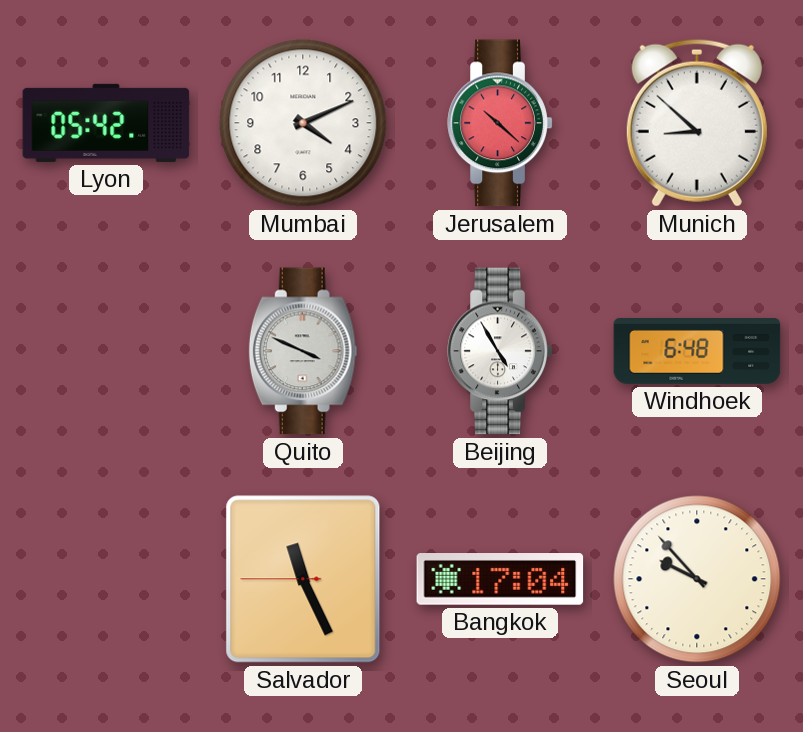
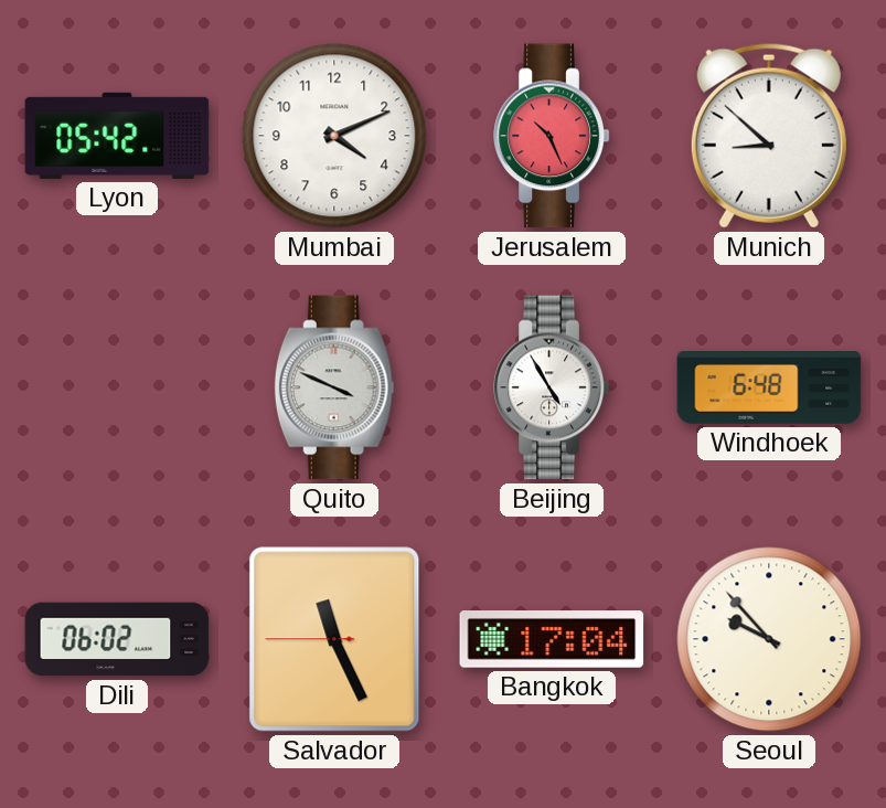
Jerusalem: 10:22 -> 10:26 (552, 136)
Dili: none -> 06:02 (117, 639)
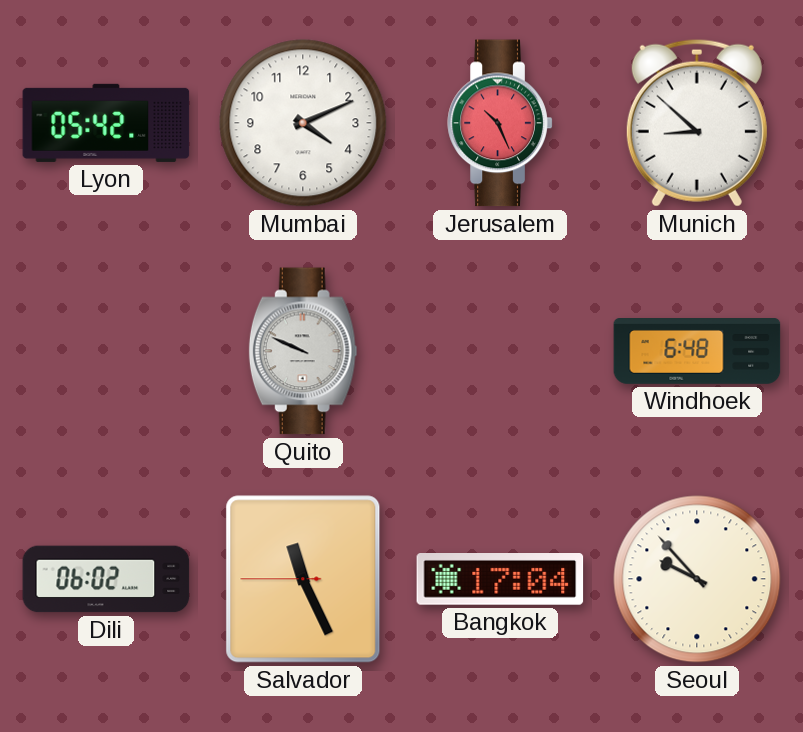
Quito: 3:49 -> 9:49 (303, 351)
Beijing: 4:55 -> none (552, 387)
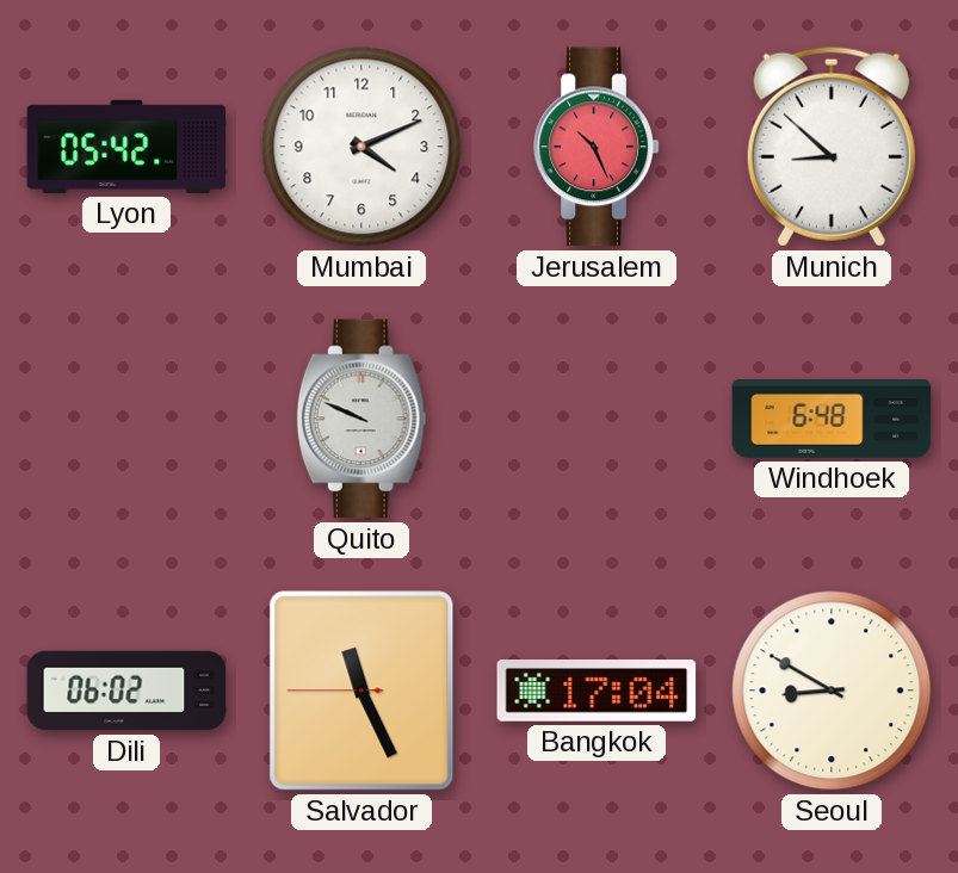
Seoul: 9:53 -> 8:50 (832, 691)
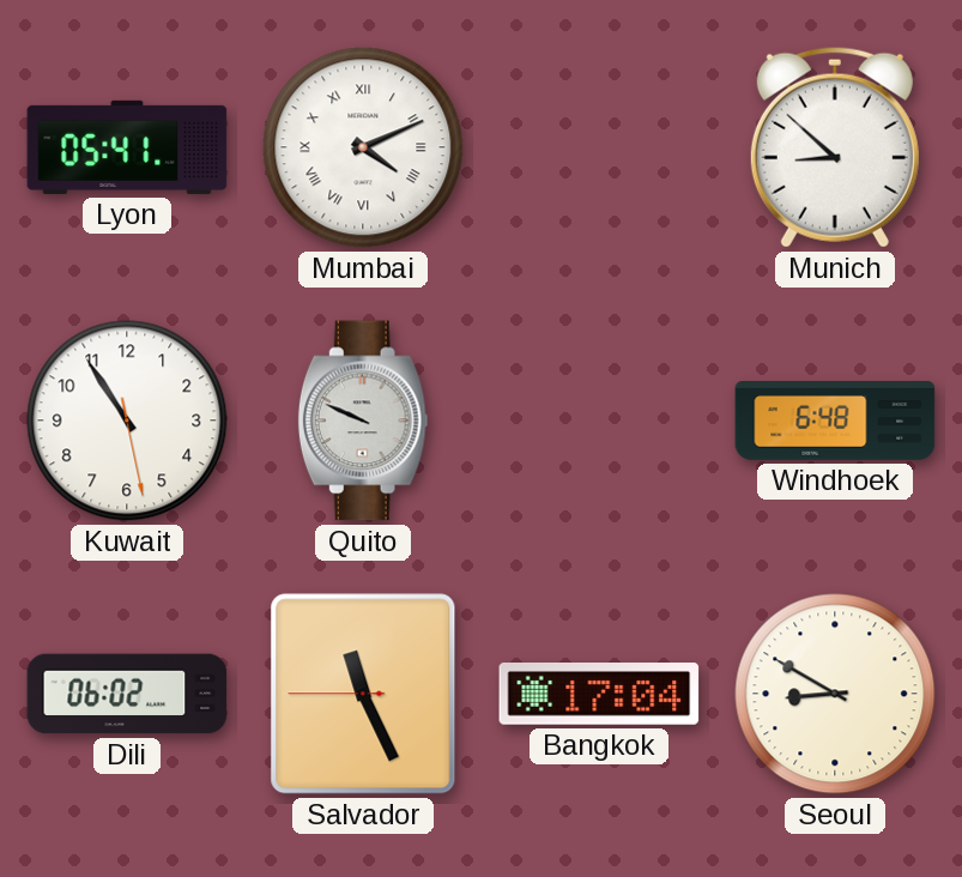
Lyon: 05:42 -> 05:41 (127, 147)
Mumbai numerals: Arabic -> Roman (363, 147)
Jerusalem: 10:26 -> none (597, 147)
Kuwait: none -> 10:54 (127, 421)
